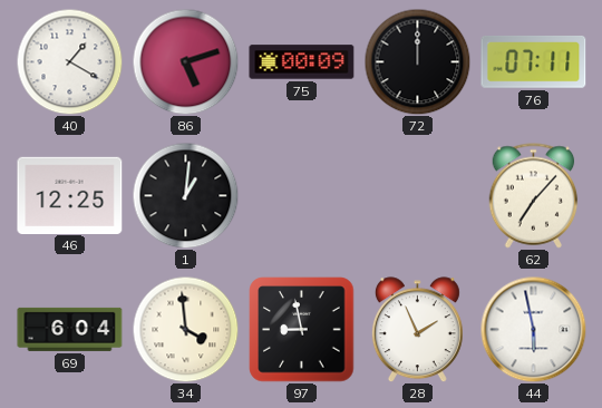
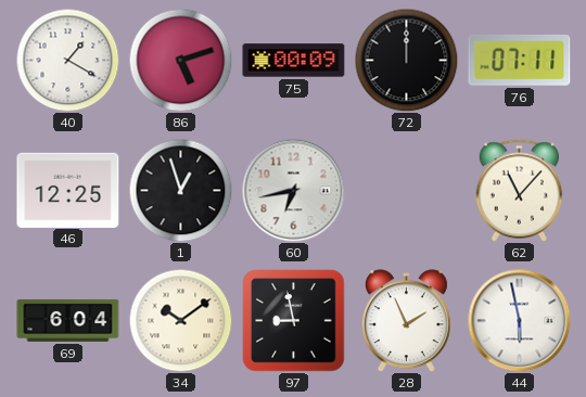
1: 1:01 -> 12:57 (180, 190)
60: none -> 6:43 (293, 190)
62: 7:07 -> 11:07 (520, 191)
34: 3:59 -> 10:09 (180, 320)
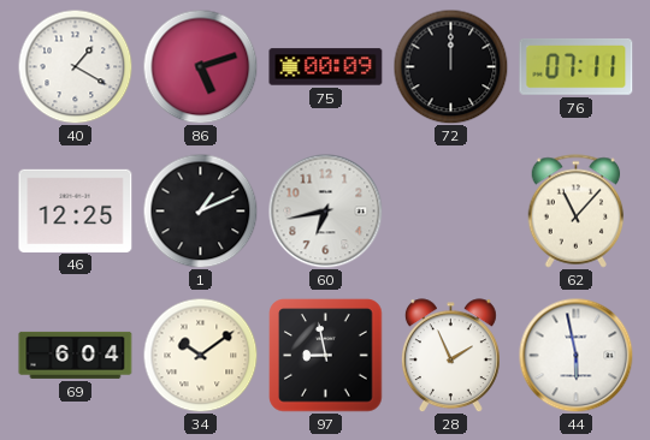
1: 12:57 -> 1:11 (200, 210)
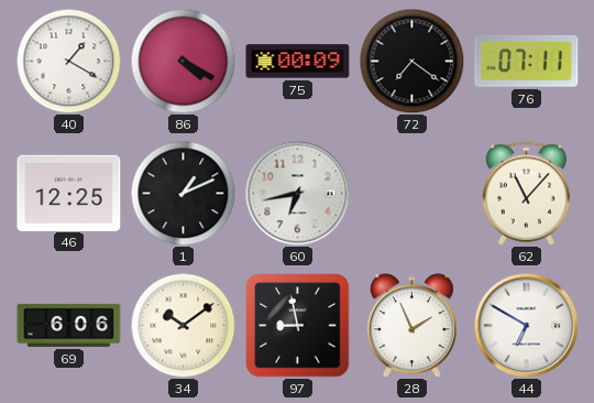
86: 5:12 -> 4:20 (183, 61)
72: 12:00 -> 7:21 (411, 61)
69: 6:04 -> 6:06 (69, 325)
44: 5:58 -> 6:50 (526, 325)
